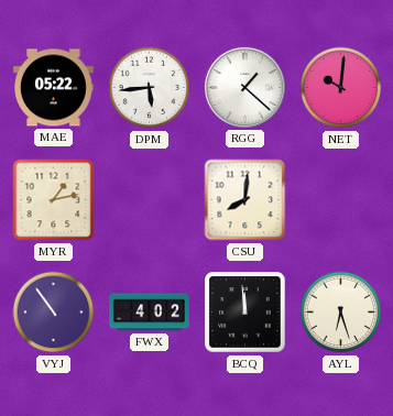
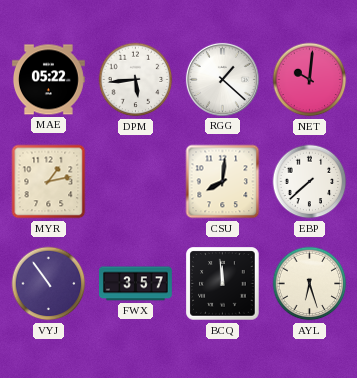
EBP: none -> 7:38 (310, 182)
FWX: 4:02 -> 3:57 (136, 284)
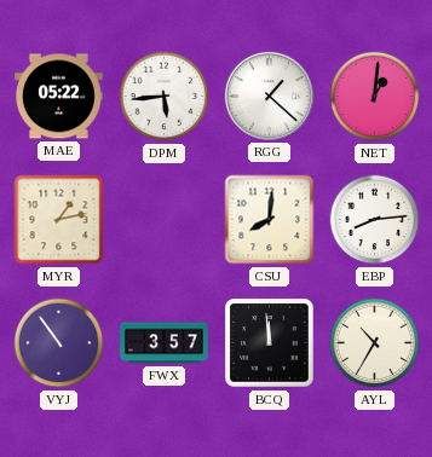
NET: 10:01 -> 1:01 (375, 97)
EBP: 7:38 -> 8:14 (375, 220)
AYL: 6:27 -> 10:35 (375, 343)
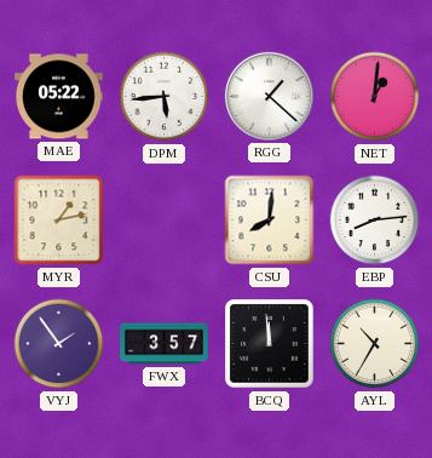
VYJ: 10:54 -> 1:54 (59, 344)
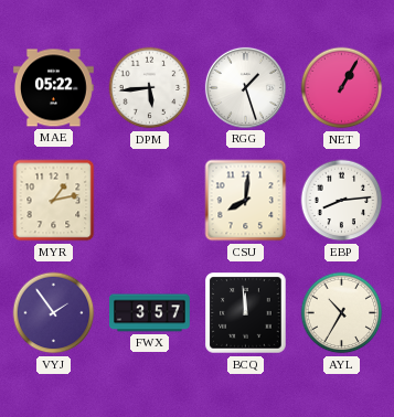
RGG: 1:22 -> 1:27 (245, 87)
NET: 1:01 -> 1:05 (342, 88)
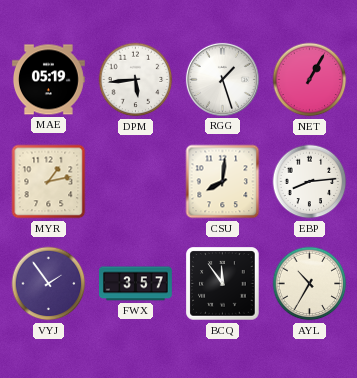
MAE: 05:22 -> 05:19 (49, 80)
BCQ: 11:59 -> 11:54 (223, 284)
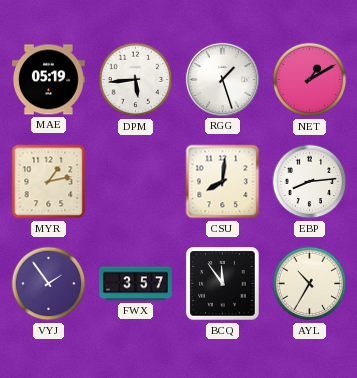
NET: 1:05 -> 1:10 (310, 80)
